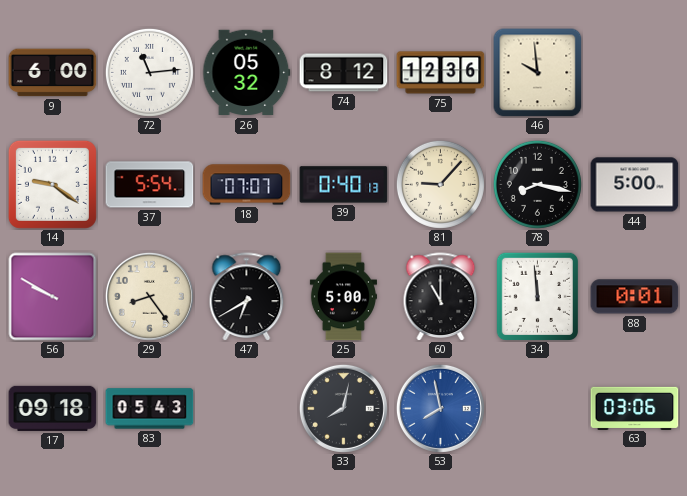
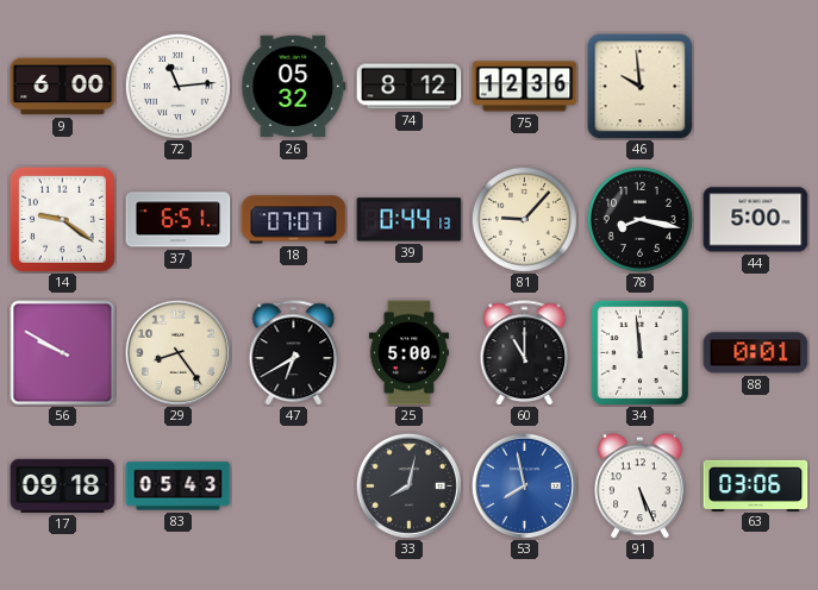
37: 5:54 -> 6:51 (179, 220)
39: 0:40 -> 0:44 (410, 220)
91: none -> 5:26 (641, 487)
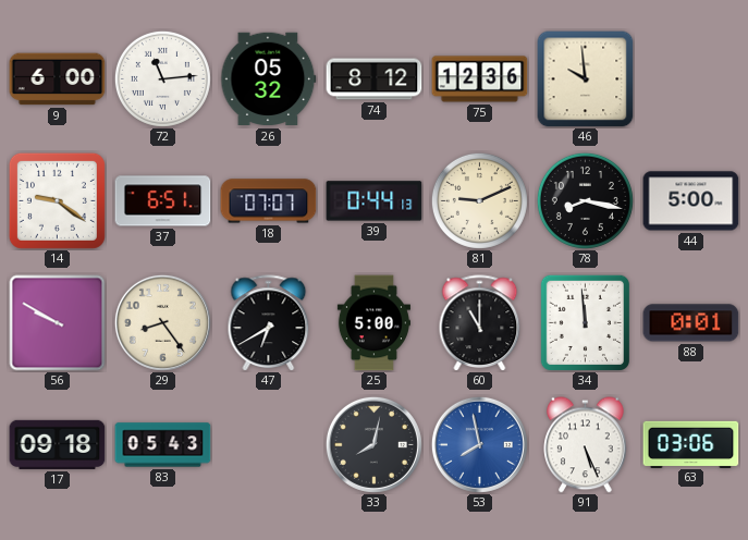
81: 9:07 -> 9:11 (479, 200)
